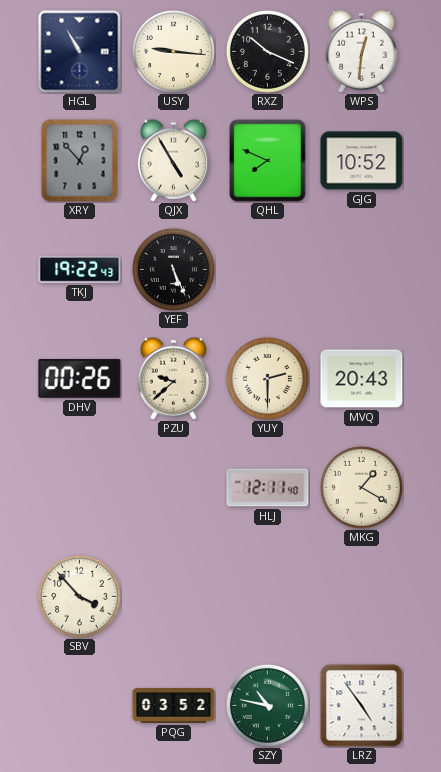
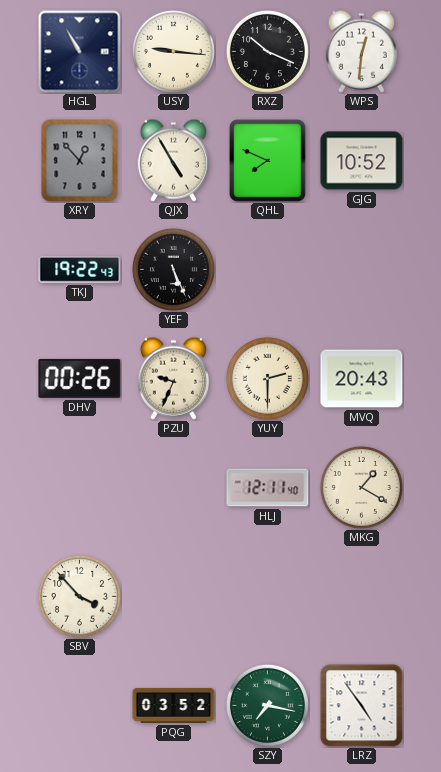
PZU: 9:38 -> 9:34 (173, 378)
SZY: 10:47 -> 7:17 (267, 705)
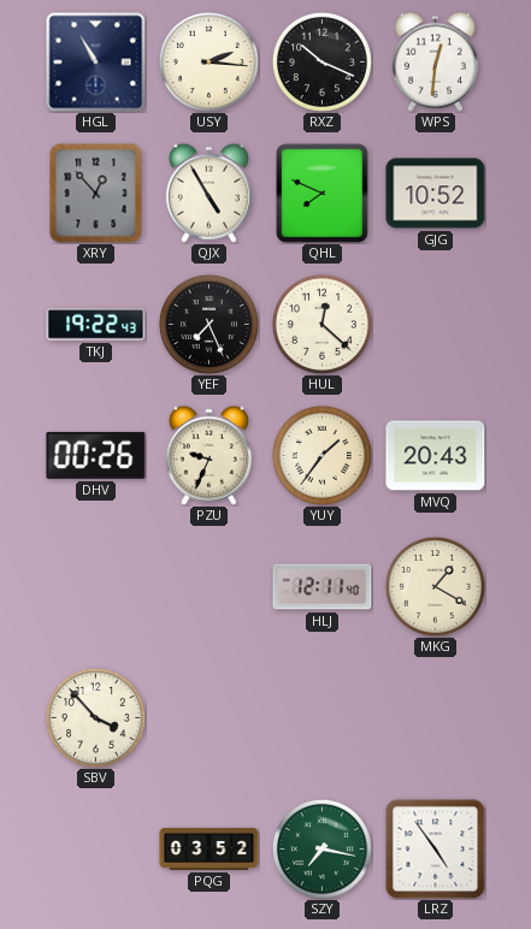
USY: 9:16 -> 2:16 (208, 61)
YEF: 5:26 -> 7:26 (208, 324)
HUL: none -> 12:22 (321, 324)
YUY: 2:30 -> 1:36 (321, 455)
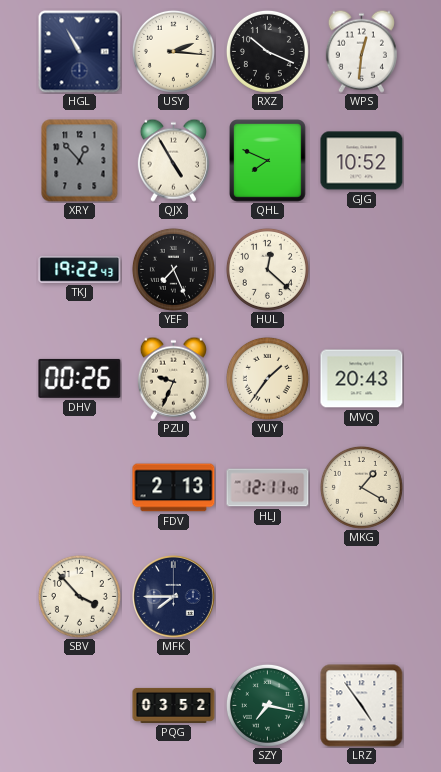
FDV: none -> 2:13 (174, 488)
MFK: none -> 7:45 (174, 597)
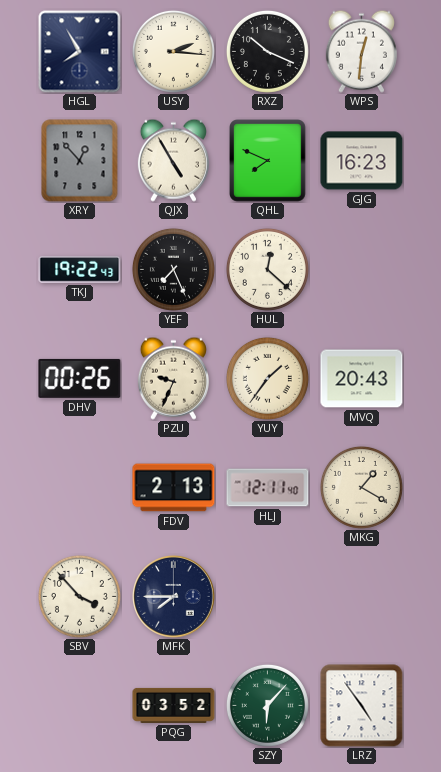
HGL: 10:55 -> 7:55 (80, 52)
GJG: 10:52 -> 16:23 (362, 161)
SZY: 7:17 -> 6:07 (267, 705)
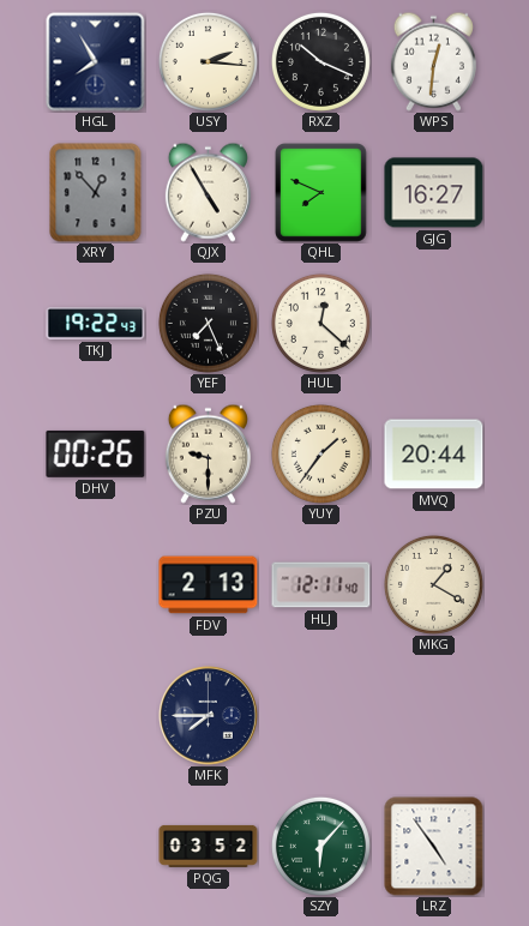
GJG: 16:23 -> 16:27 (434, 193)
PZU: 9:34 -> 9:30 (208, 453)
MVQ: 20:43 -> 20:44 (434, 455)
SBV: 3:53 -> none (79, 596)
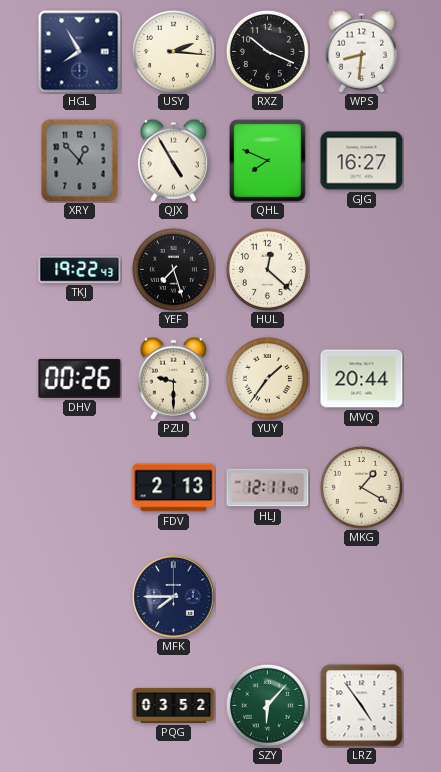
WPS: 12:31 -> 8:31 (361, 51)
YEF: 7:26 -> 7:27 (173, 269)
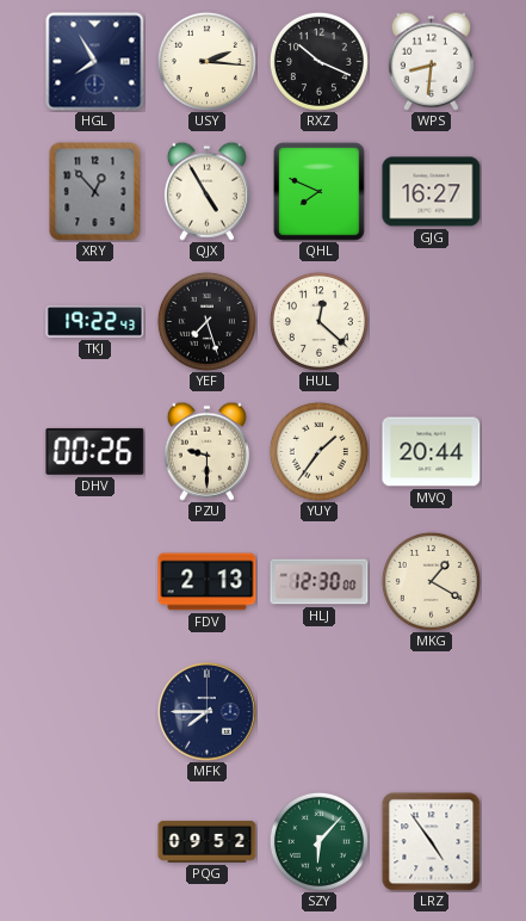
HLJ: 12:11 -> 12:30 (320, 582)
PQG: 03:52 -> 09:52 (208, 841)
